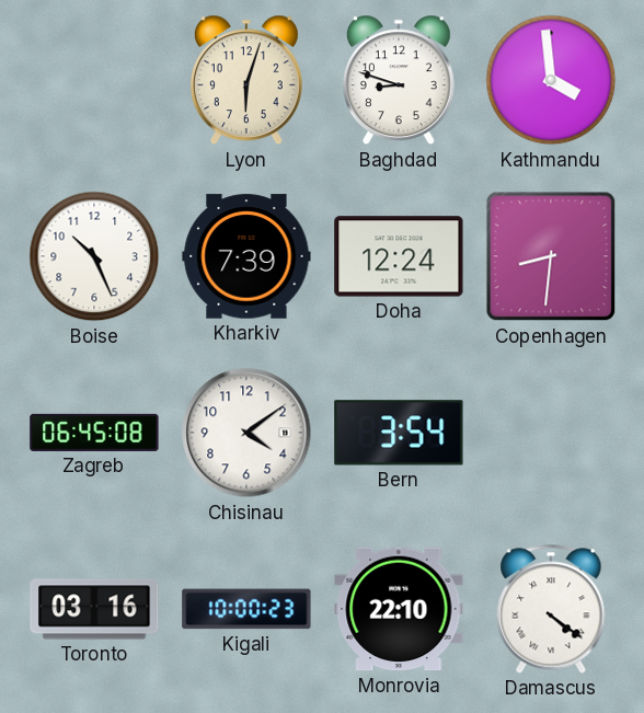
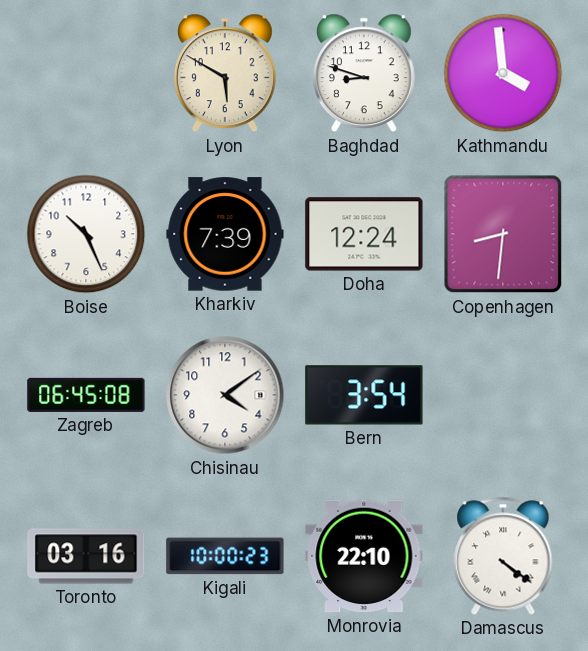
Lyon: 6:03 -> 5:50 (225, 73)
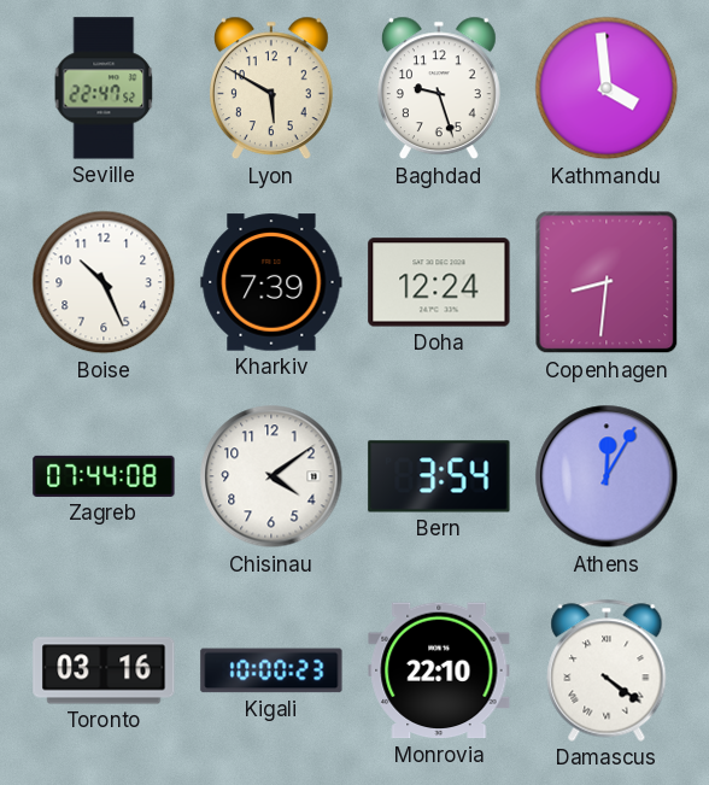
Seville: none -> 22:47 (104, 88)
Baghdad: 8:48 -> 9:27 (439, 88)
Zagreb: 06:45 -> 07:44 (104, 476)
Athens: none -> 12:05 (607, 476)
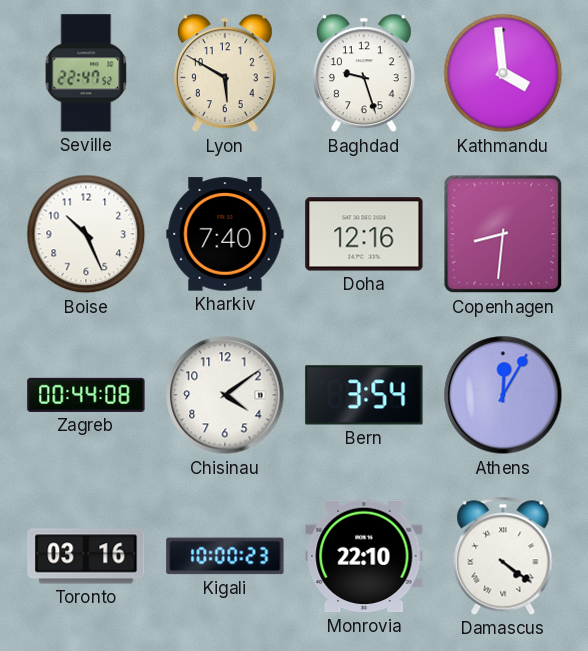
Kharkiv: 7:39 -> 7:40 (225, 234)
Doha: 12:24 -> 12:16 (364, 234)
Zagreb: 07:44 -> 00:44 (86, 395)
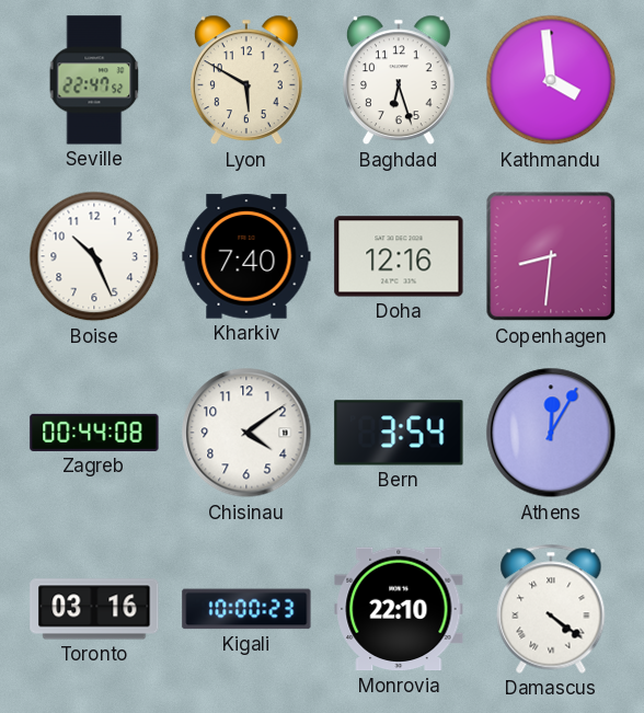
Baghdad: 9:27 -> 6:27 (399, 80)
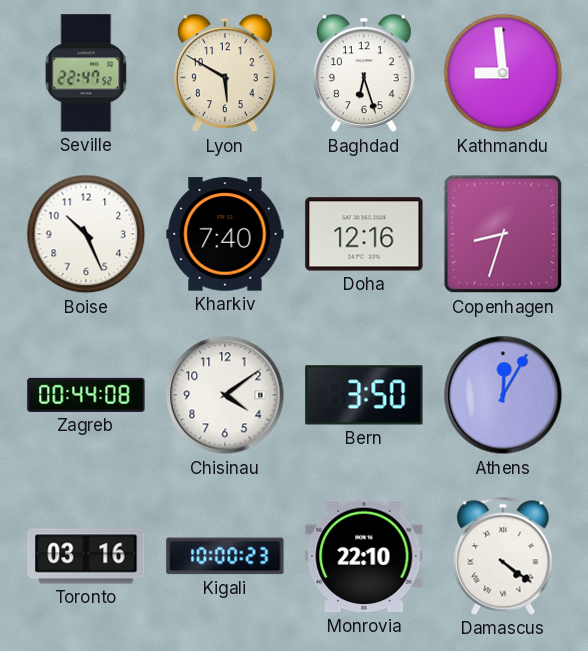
Kathmandu: 3:59 -> 8:59 (503, 73)
Copenhagen: 8:31 -> 8:33 (503, 234)
Bern: 3:54 -> 3:50 (364, 395)
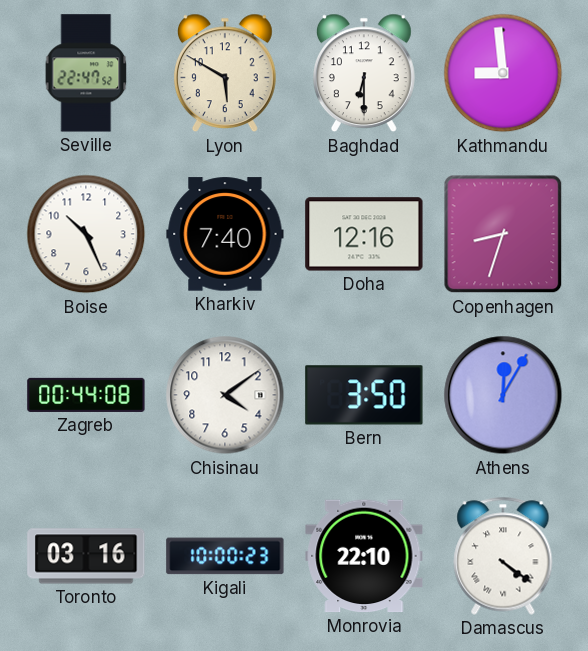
Baghdad: 6:27 -> 6:30 (364, 73)
